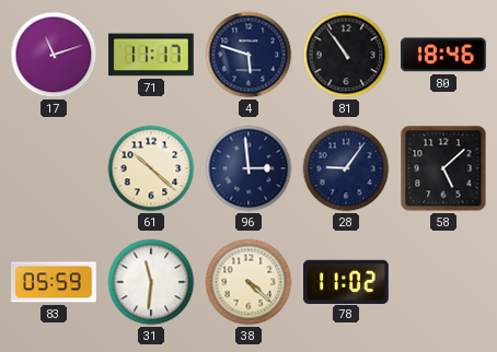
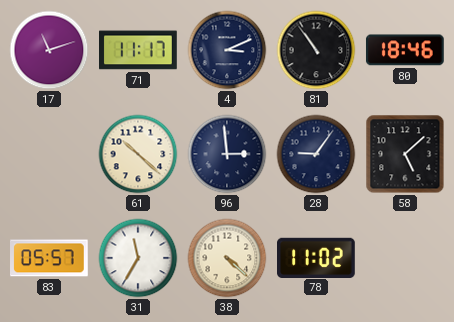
4: 5:48 -> 3:11 (227, 50)
83: 05:59 -> 05:57 (50, 258)
31: 11:31 -> 11:35 (138, 258)
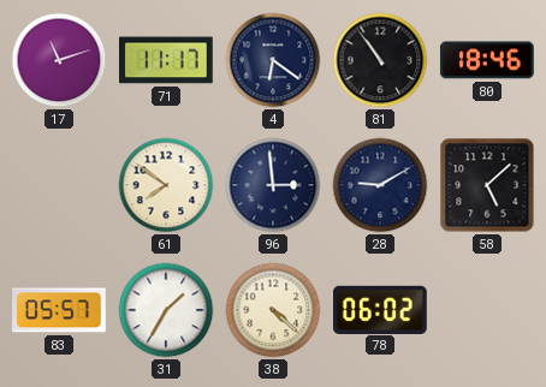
4: 3:11 -> 6:21 (273, 60)
61: 10:22 -> 7:51 (166, 185)
28: 9:06 -> 9:10 (380, 185)
31: 11:35 -> 1:35 (166, 310)
78: 11:02 -> 06:02 (381, 309)
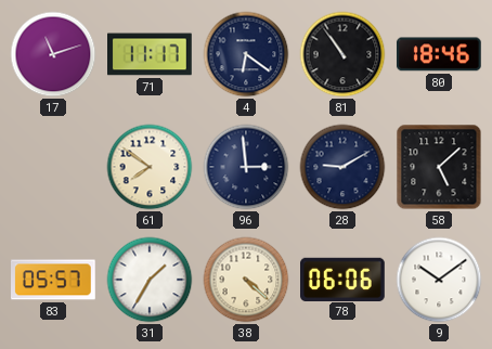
78: 06:02 -> 06:06 (344, 279)
9: none -> 10:09 (439, 280)
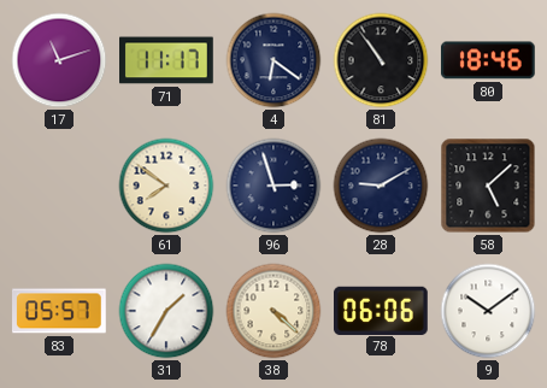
96: 2:59 -> 2:57 (273, 186)
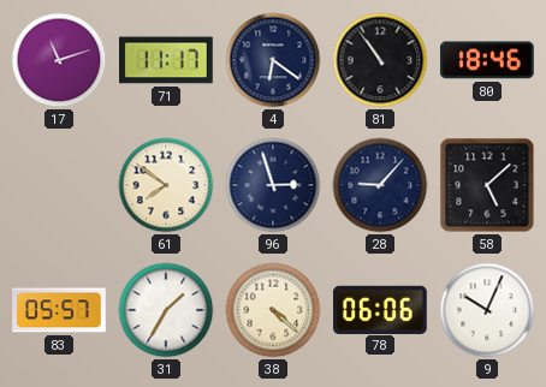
28: 9:10 -> 9:07 (380, 185)
9: 10:09 -> 10:04 (487, 310)
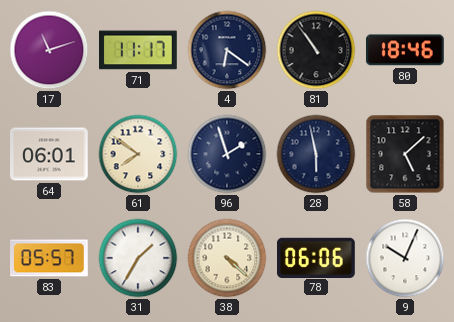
64: none -> 06:01 (50, 154)
96: 2:57 -> 1:57 (227, 154)
28: 9:07 -> 5:58 (316, 154)
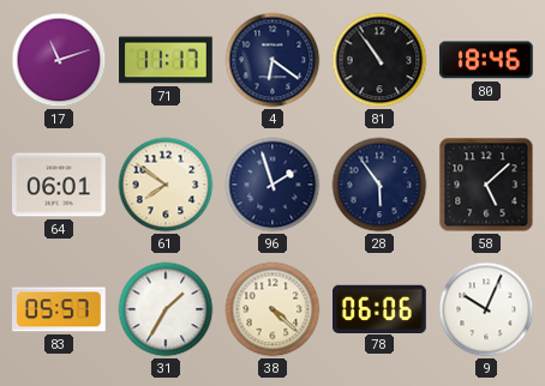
28: 5:58 -> 5:54 (379, 185)
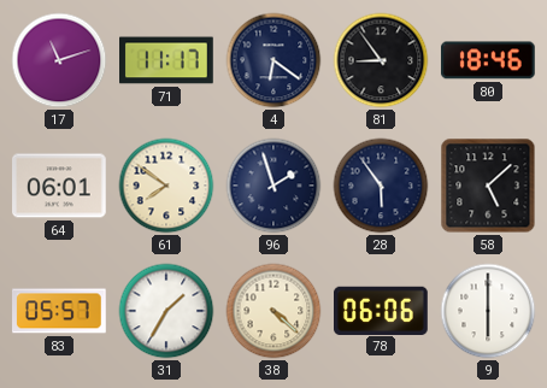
81: 10:54 -> 8:54 (381, 60)
9: 10:04 -> 6:00 (488, 311)
